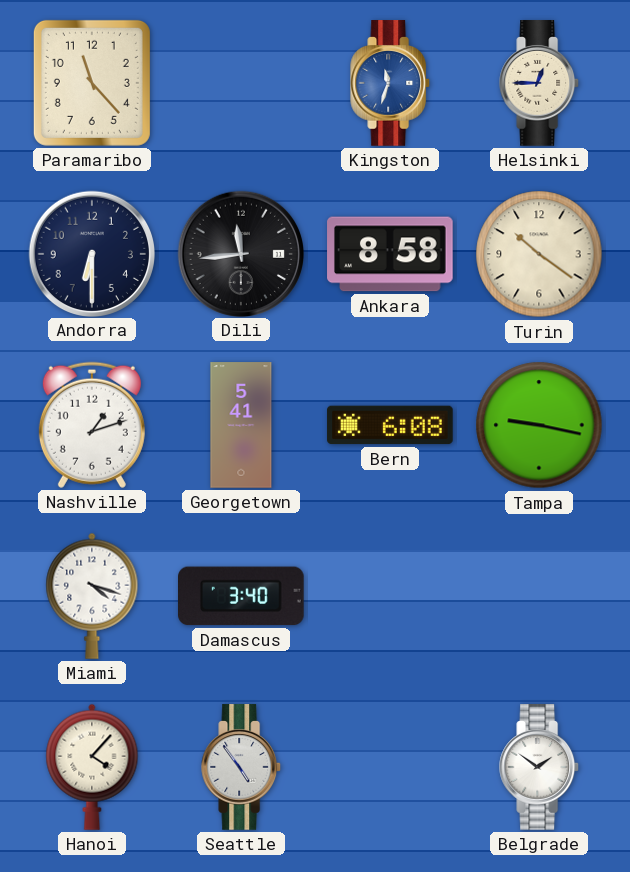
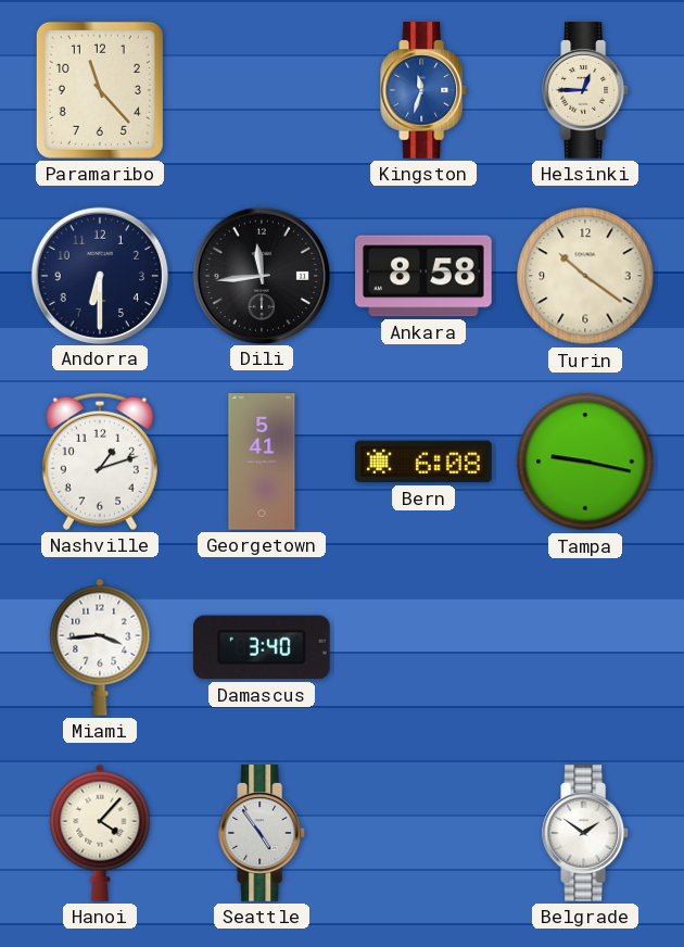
Miami: 4:18 -> 3:44 (100, 647)
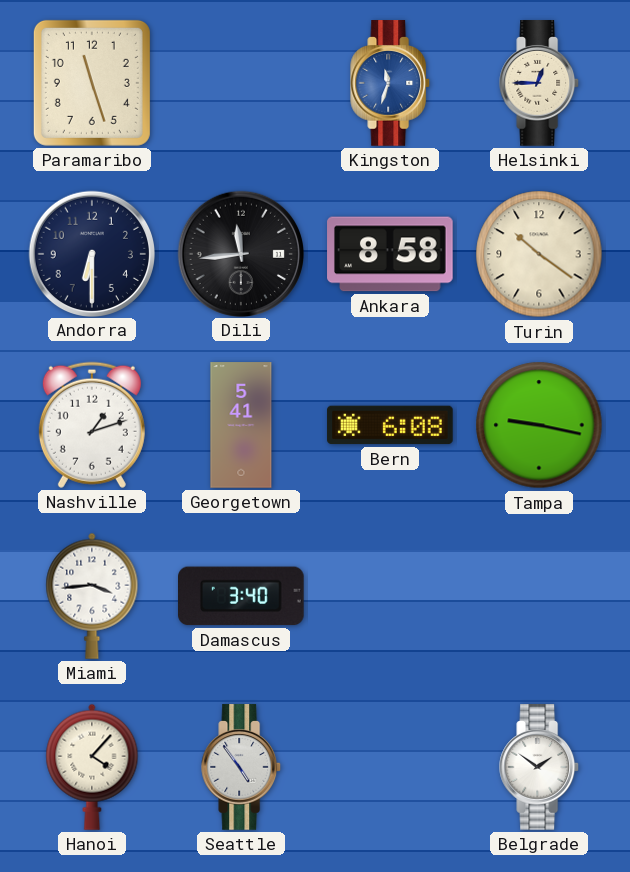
Paramaribo: 11:23 -> 11:27 (92, 83)
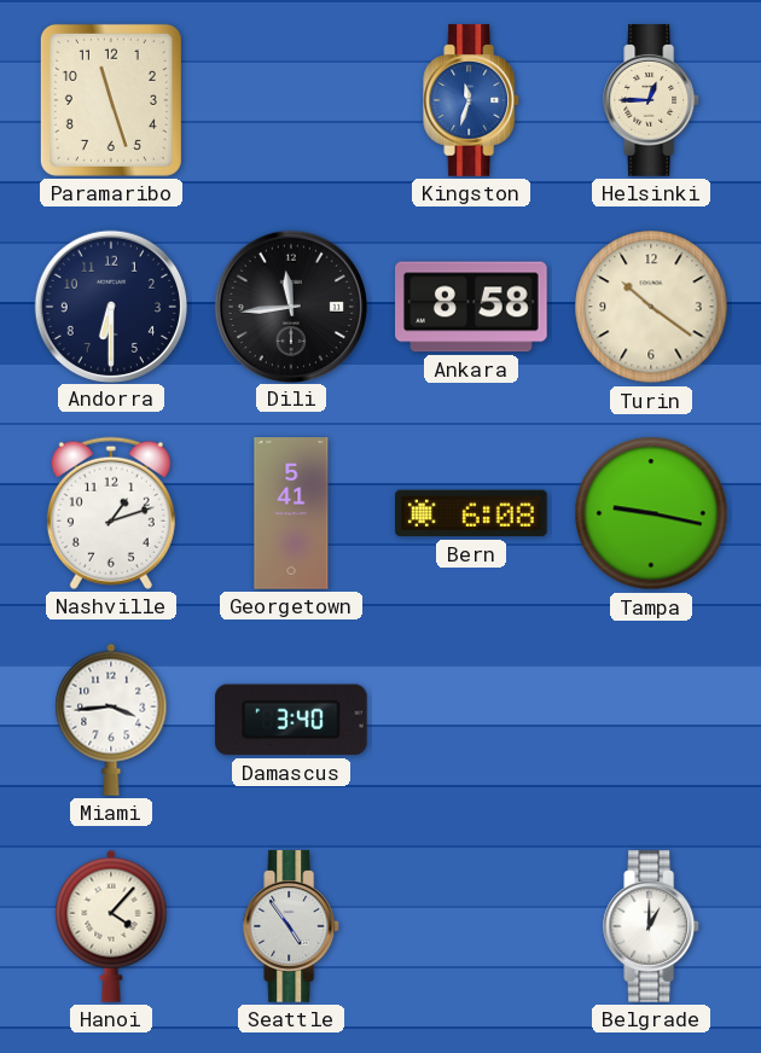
Belgrade: 1:51 -> 1:00 (652, 926)
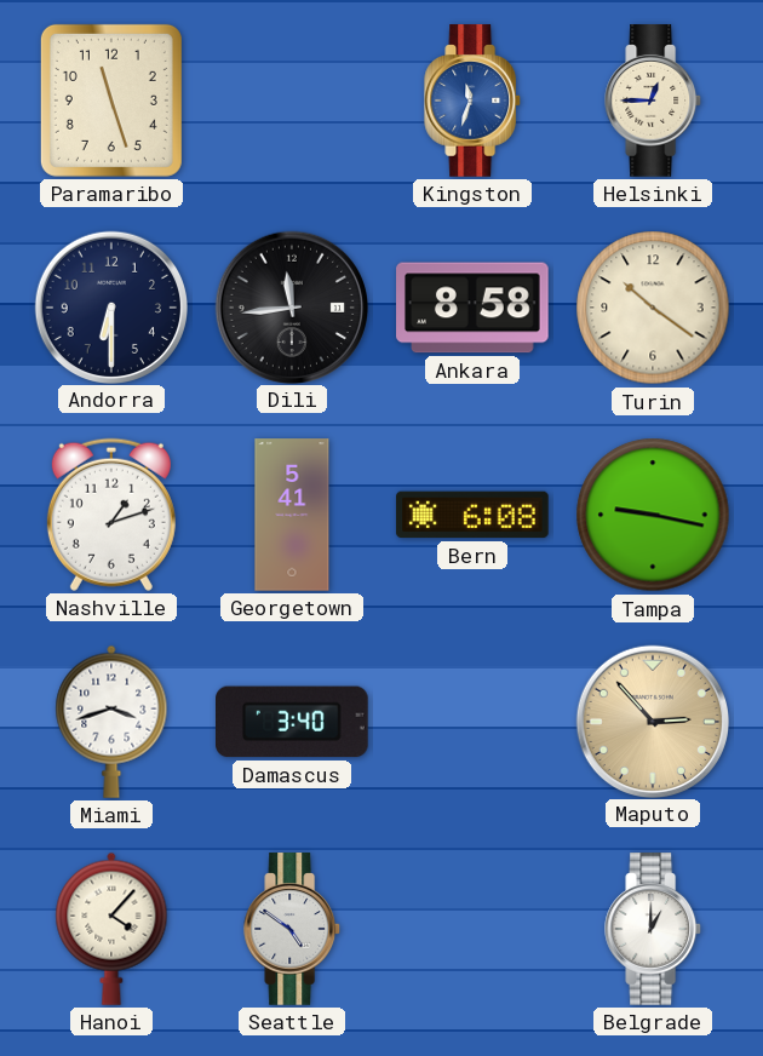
Miami: 3:44 -> 3:42 (111, 722)
Maputo: none -> 2:53 (652, 721)
Seattle: 4:54 -> 4:51 (293, 929)
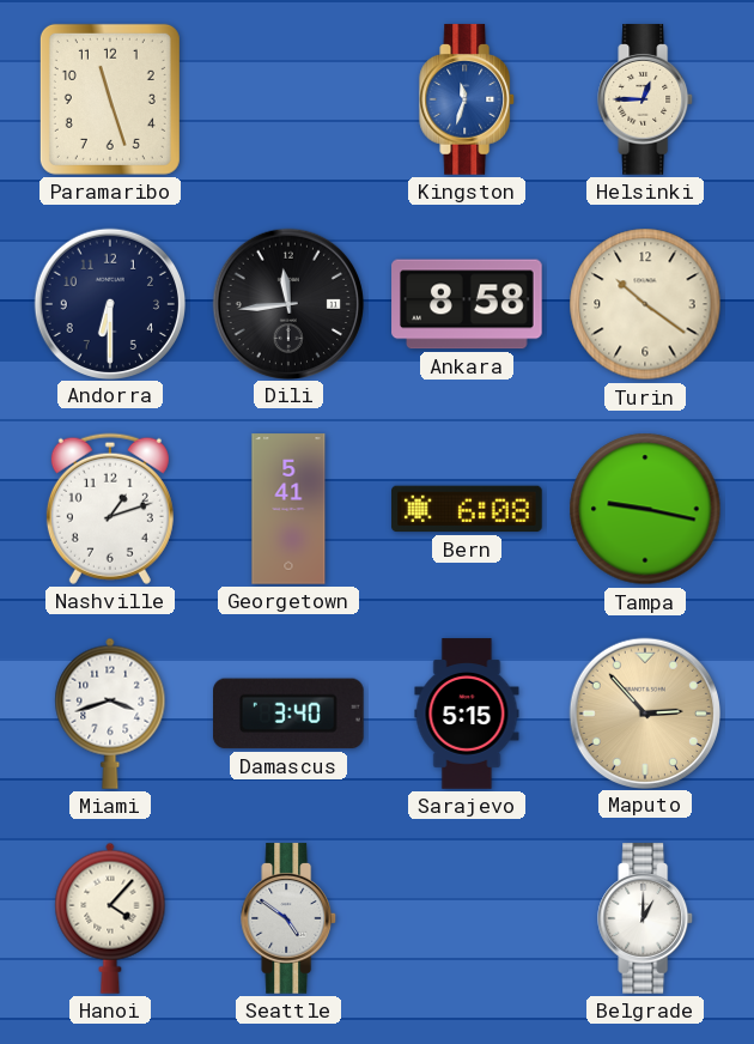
Sarajevo: none -> 5:15 (467, 714)
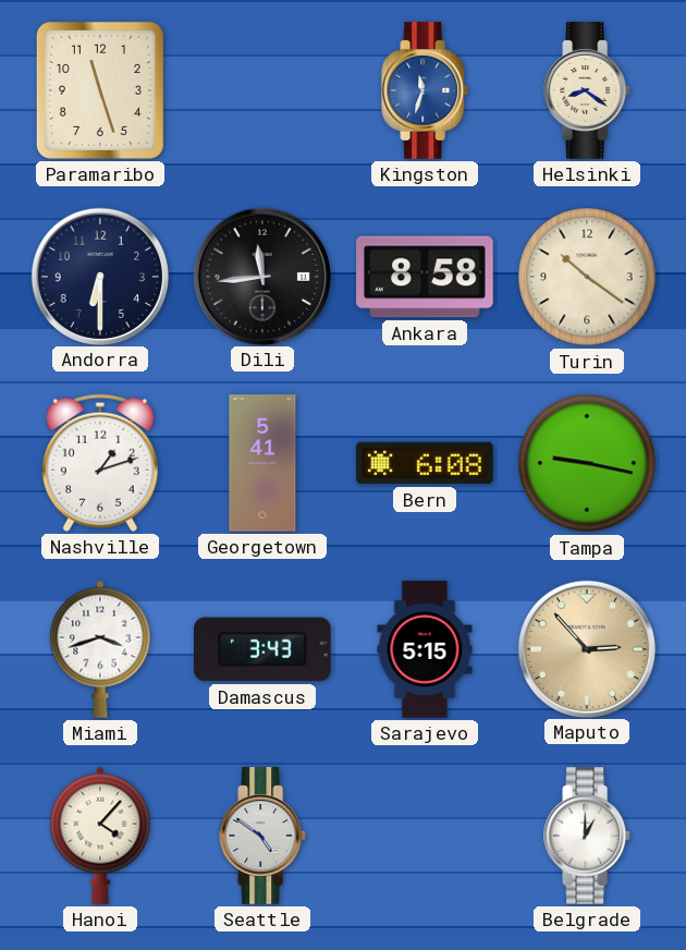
Helsinki: 12:45 -> 8:21 (588, 90)
Damascus: 3:40 -> 3:43 (264, 649)
